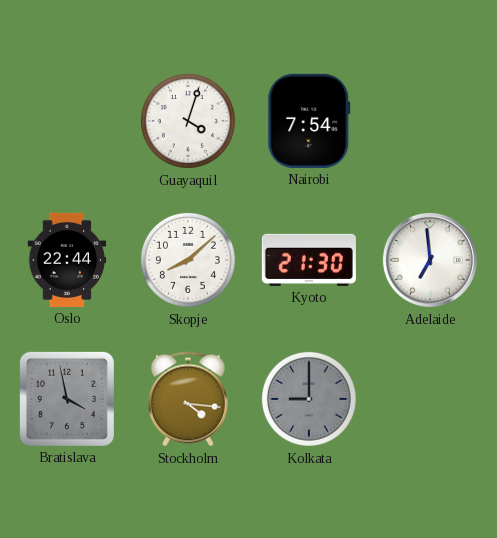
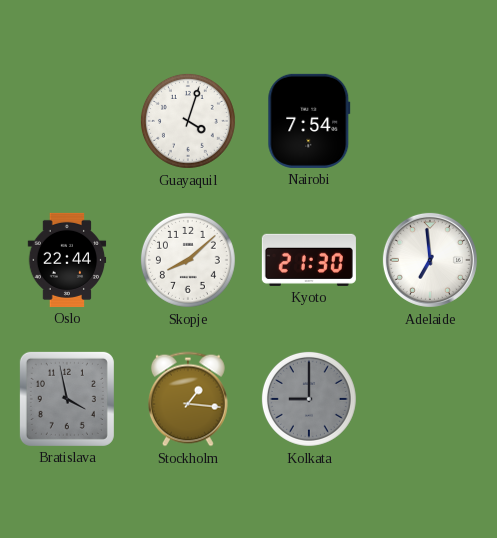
Stockholm: 4:16 -> 1:16 (188, 399)
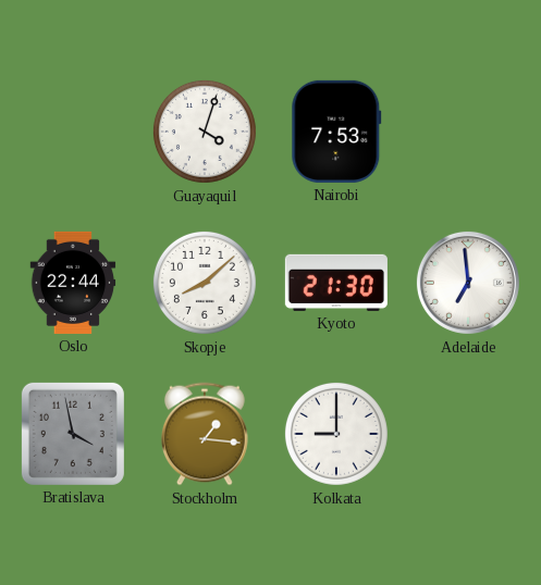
Nairobi: 7:54 -> 7:53 (336, 132)
Kolkata dial: grey -> white (336, 434)
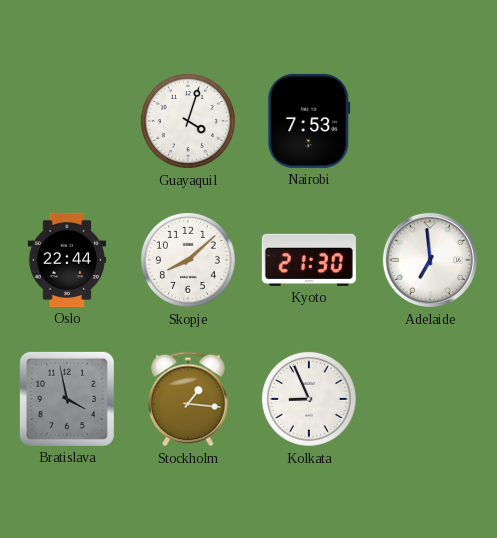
Kolkata: 9:00 -> 8:56 (309, 399)
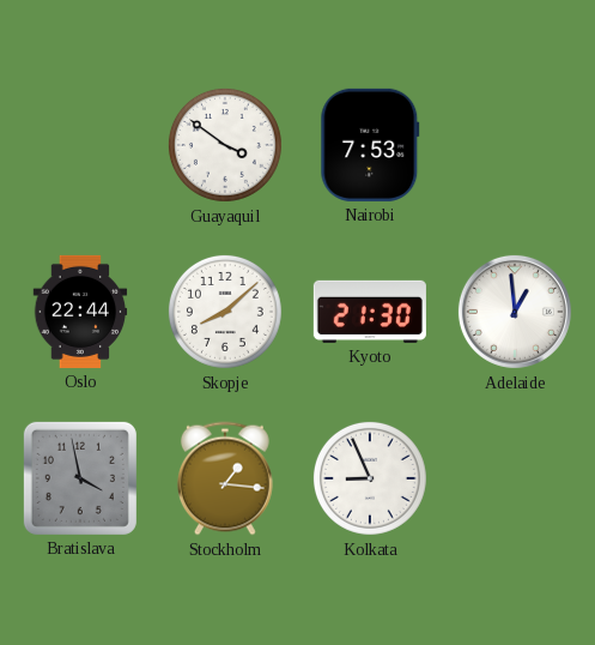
Guayaquil: 4:03 -> 3:51 (225, 145)
Adelaide: 6:59 -> 12:59 (515, 312)
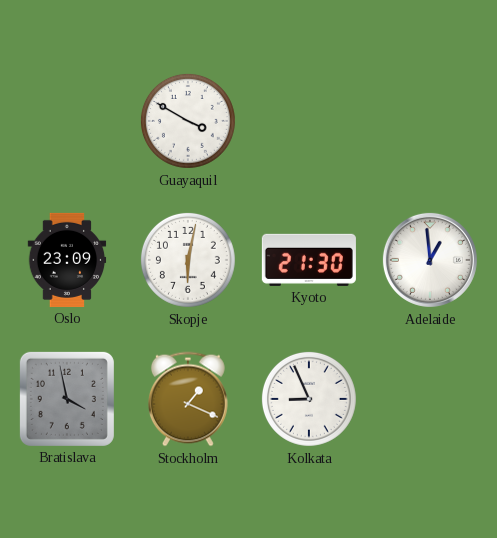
Guayaquil: 3:51 -> 3:50 (188, 121)
Nairobi: 7:53 -> none (370, 145)
Oslo: 22:44 -> 23:09 (67, 260)
Skopje: 8:08 -> 6:02 (188, 260)
Stockholm: 1:16 -> 1:19 (188, 399)
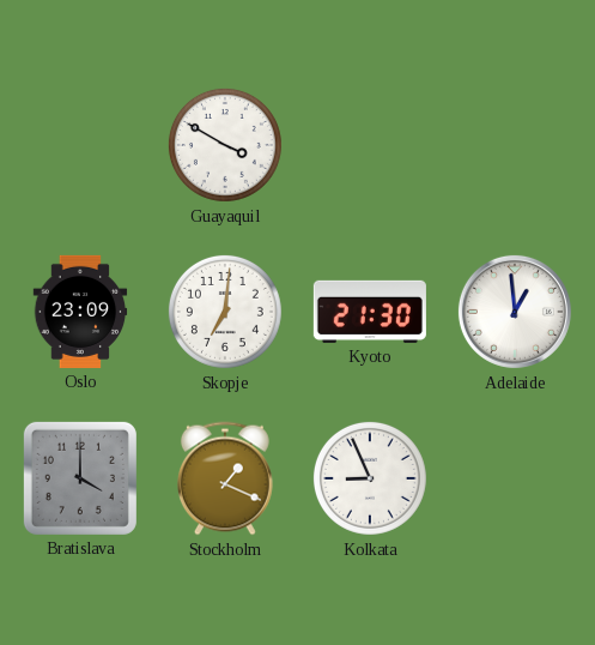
Skopje: 6:02 -> 7:01 (225, 312)
Bratislava: 3:58 -> 4:00 (80, 478)
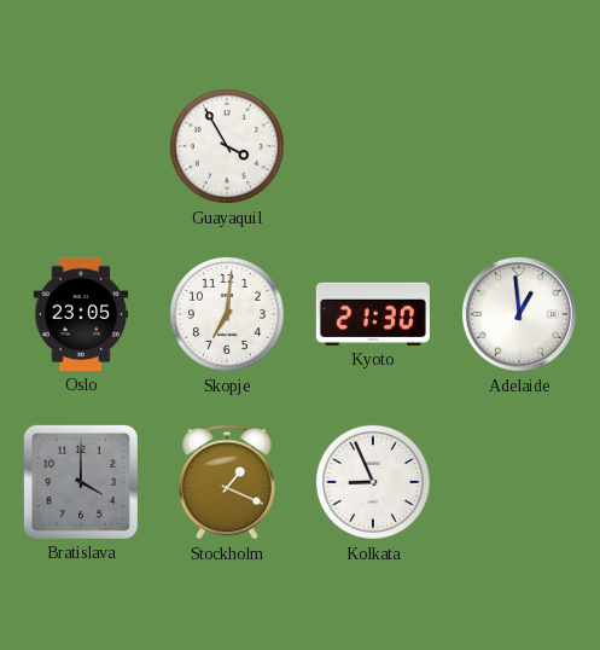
Guayaquil: 3:50 -> 3:55 (227, 146)
Oslo: 23:09 -> 23:05 (81, 314)
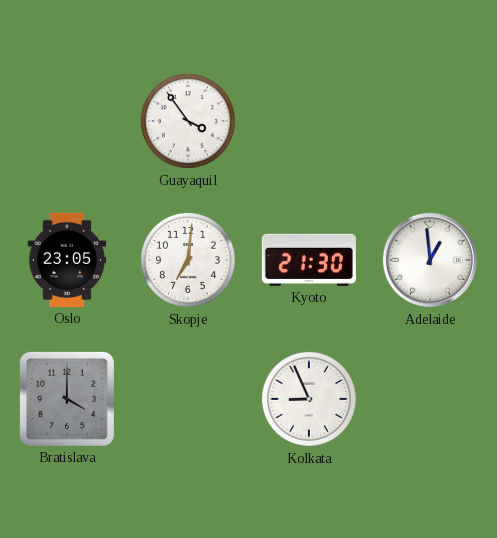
Guayaquil: 3:55 -> 3:54 (188, 121)
Stockholm: 1:19 -> none (227, 482)
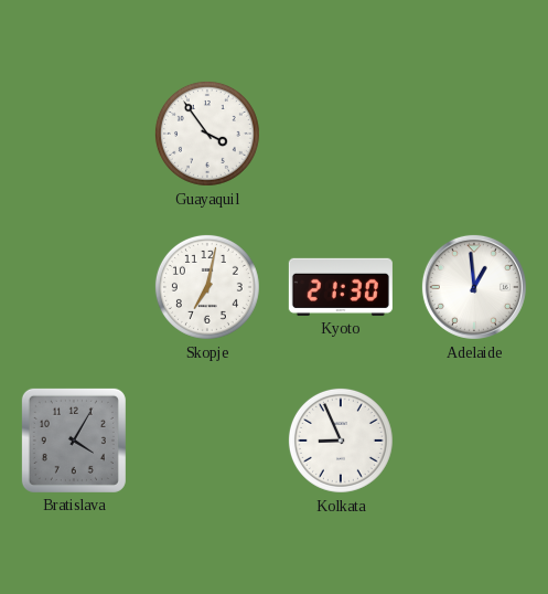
Oslo: 23:05 -> none (67, 260)
Skopje: 7:01 -> 7:02 (207, 287)
Bratislava: 4:00 -> 4:05 (74, 441)
